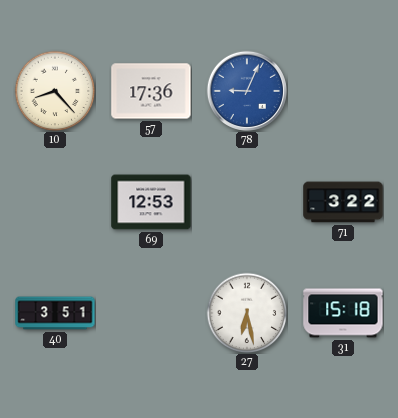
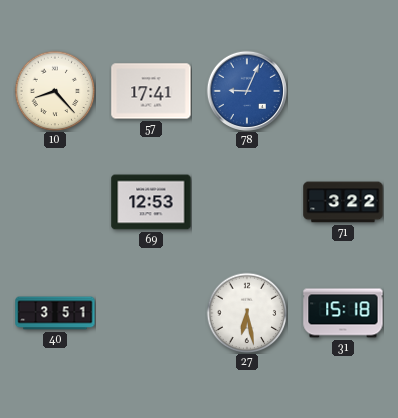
57: 17:36 -> 17:41 (151, 91)
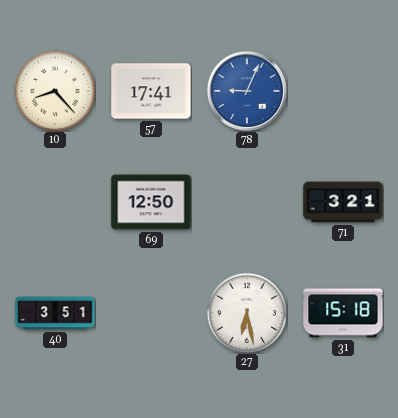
69: 12:53 -> 12:50 (151, 202)
71: 3:22 -> 3:21 (343, 202)
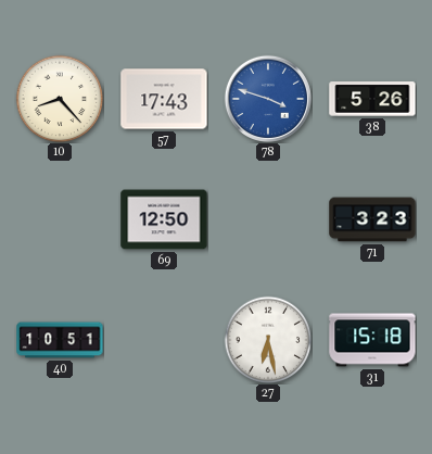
57: 17:41 -> 17:43 (164, 99)
78: 9:04 -> 3:48 (268, 99)
38: none -> 5:26 (372, 99)
71: 3:21 -> 3:23 (372, 219)
40: 3:51 -> 10:51 (60, 340)
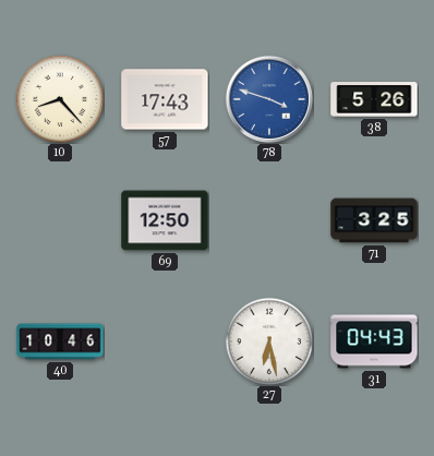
71: 3:23 -> 3:25 (374, 220)
40: 10:51 -> 10:46 (60, 341)
31: 15:18 -> 04:43 (374, 341)
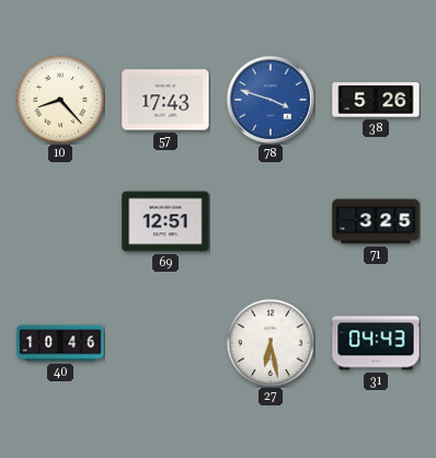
69: 12:50 -> 12:51 (165, 221)
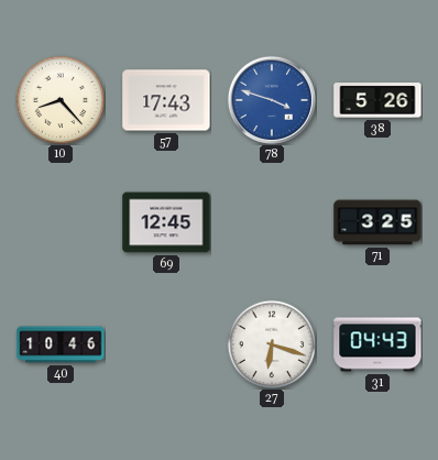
69: 12:51 -> 12:45 (166, 222)
27: 6:28 -> 6:18 (272, 344)
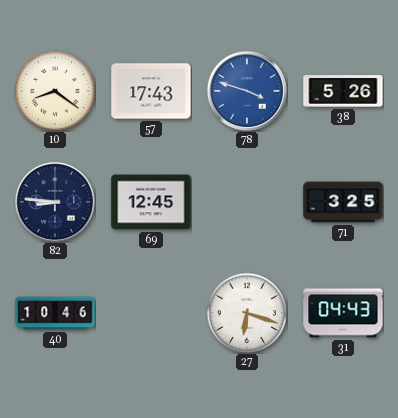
10: 8:23 -> 8:21 (55, 91)
82: none -> 8:46 (55, 202)
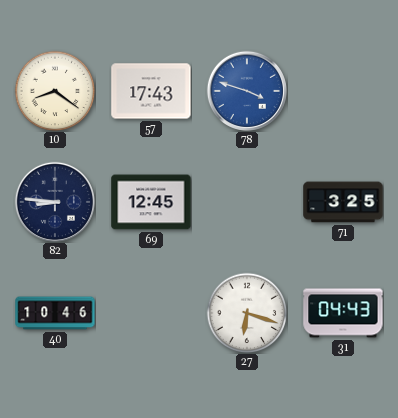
38: 5:26 -> none (343, 91)
